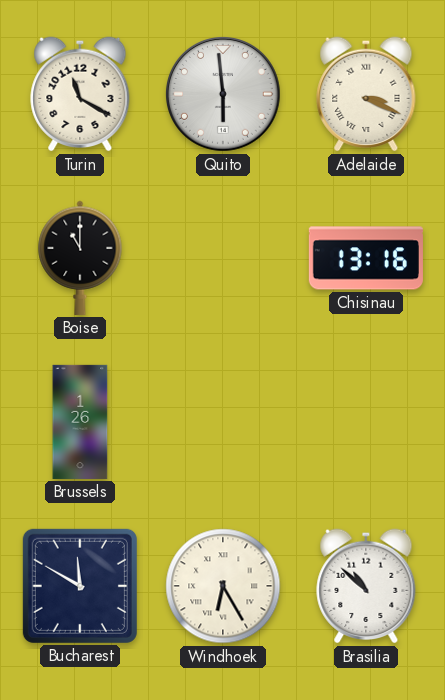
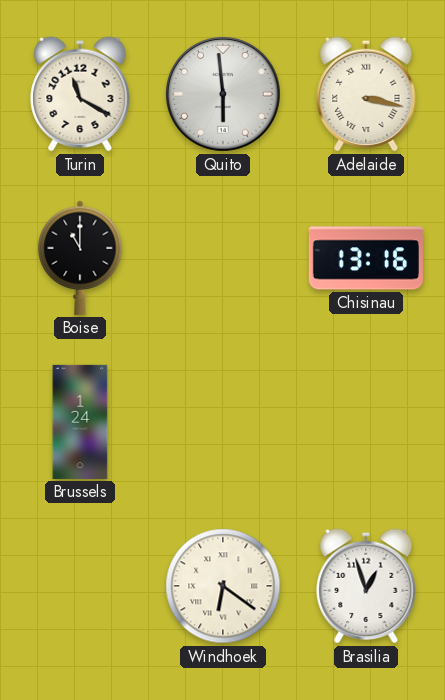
Adelaide: 3:19 -> 3:17 (366, 94)
Brussels: 1:26 -> 1:24 (80, 422)
Bucharest: 11:50 -> none (80, 586)
Windhoek: 6:25 -> 6:21 (223, 586)
Brasilia: 10:52 -> 12:57 (366, 586)
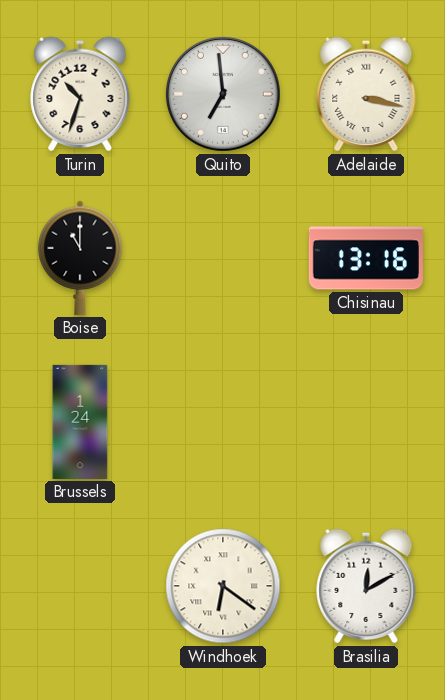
Turin: 11:20 -> 10:33 (80, 94)
Quito: 5:59 -> 6:59 (223, 94)
Brasilia: 12:57 -> 12:10 (366, 586)
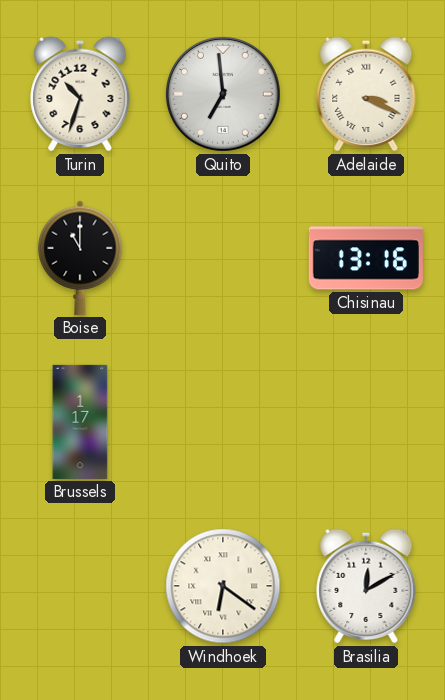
Adelaide: 3:17 -> 3:19 (366, 94)
Brussels: 1:24 -> 1:17 (80, 422)
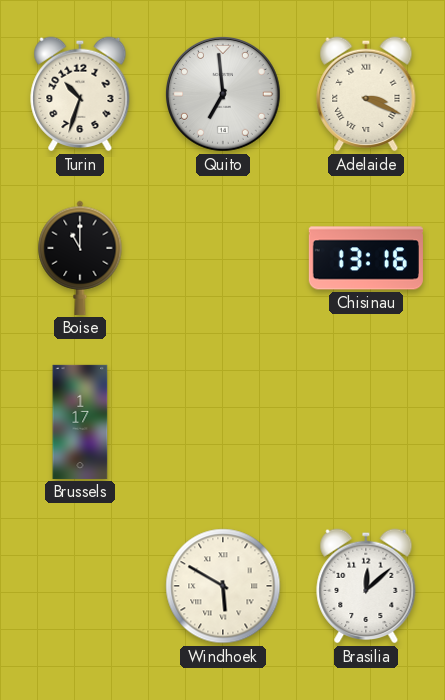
Windhoek: 6:21 -> 5:50 (223, 586)
Brasilia: 12:10 -> 12:08 (366, 586)
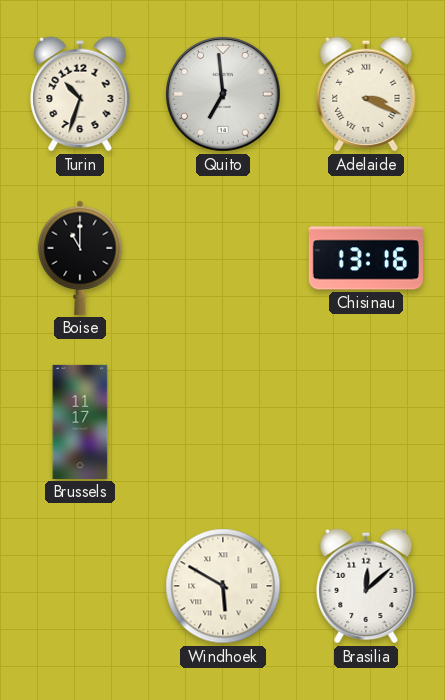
Brussels: 1:17 -> 11:17 (80, 422)
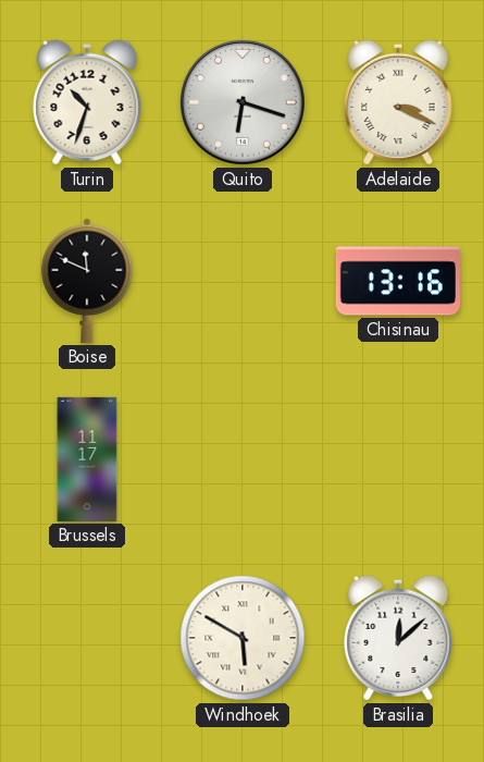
Quito: 6:59 -> 6:18 (243, 102)
Boise: 11:00 -> 11:49 (87, 281)
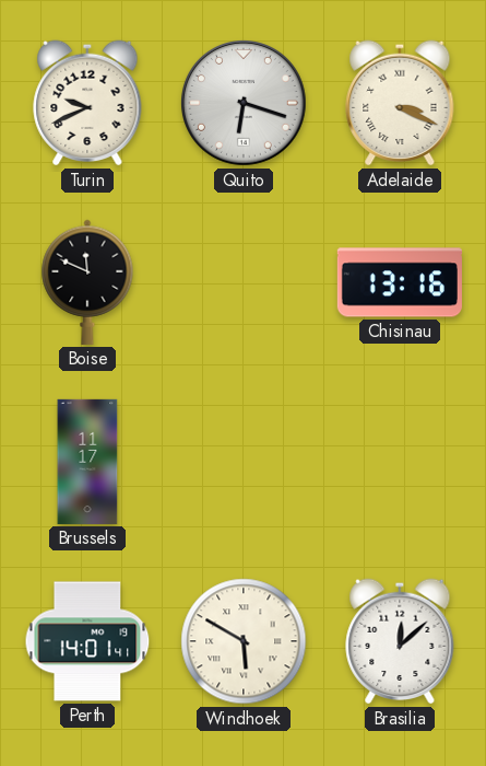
Turin: 10:33 -> 9:41 (87, 103)
Perth: none -> 14:01 (87, 641)
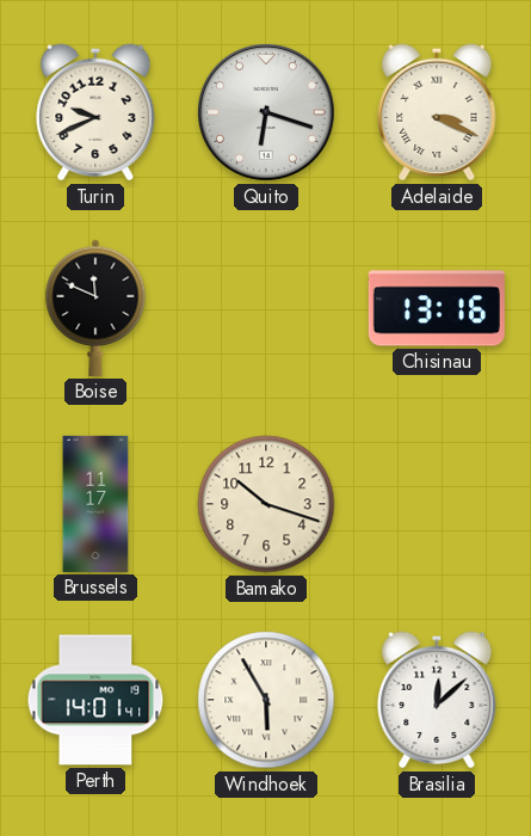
Bamako: none -> 10:18 (266, 504)
Windhoek: 5:50 -> 5:55 (266, 700)
